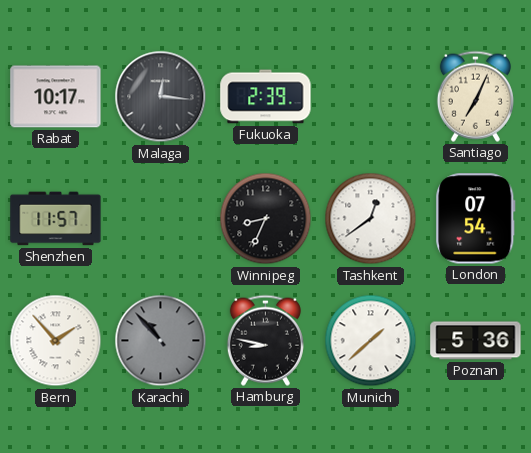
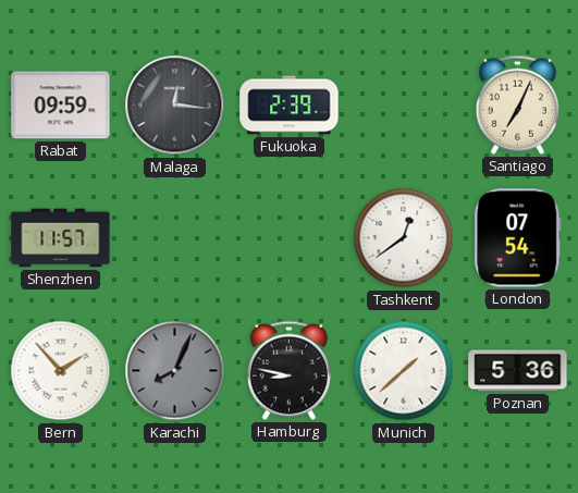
Rabat: 10:17 -> 09:59 (61, 106)
Winnipeg: 8:34 -> none (266, 219)
Karachi: 10:53 -> 8:04 (175, 371)
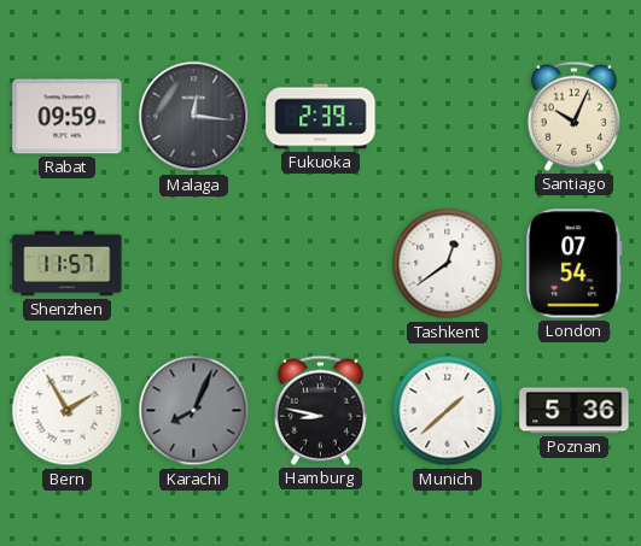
Santiago: 7:04 -> 10:04 (573, 116)
Bern: 1:53 -> 1:55 (68, 411)
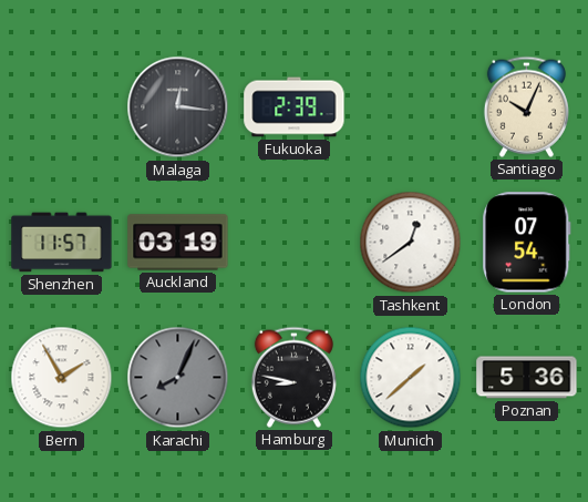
Rabat: 09:59 -> none (68, 117)
Auckland: none -> 03:19 (178, 243)
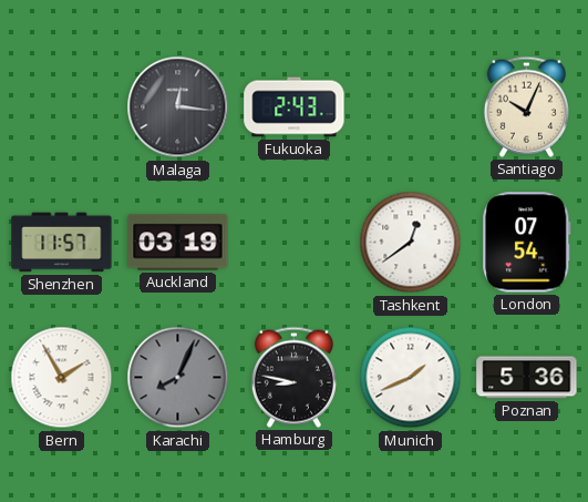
Fukuoka: 2:39 -> 2:43 (295, 107)
Munich: 1:38 -> 1:41 (411, 378)
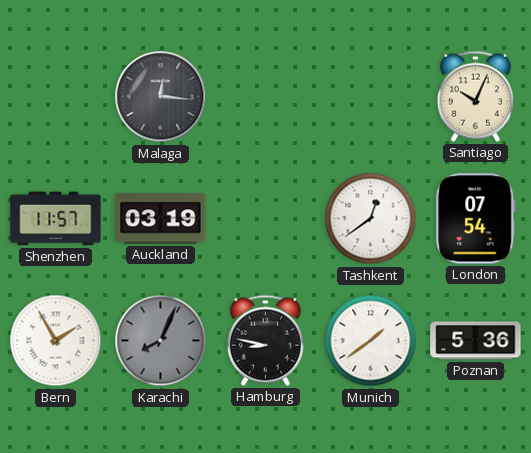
Fukuoka: 2:43 -> none (295, 107)
Munich: 1:41 -> 1:39 (371, 341)
